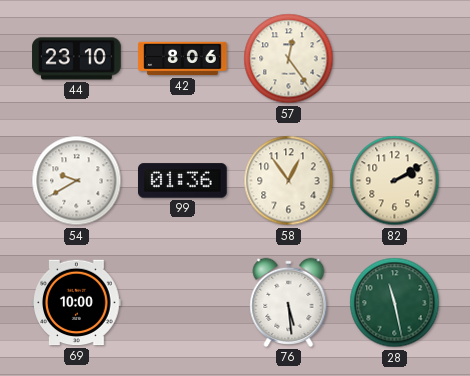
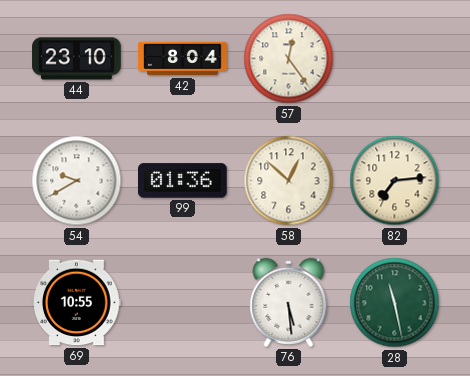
42: 8:06 -> 8:04 (183, 59)
58: 12:54 -> 12:52 (289, 181)
82: 2:10 -> 7:14 (395, 181)
69: 10:00 -> 10:55 (77, 303)
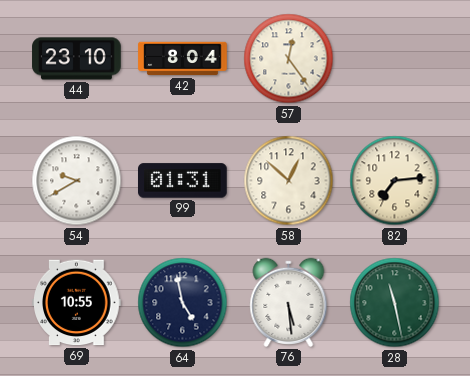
99: 01:36 -> 01:31 (183, 181)
64: none -> 4:58 (183, 303)
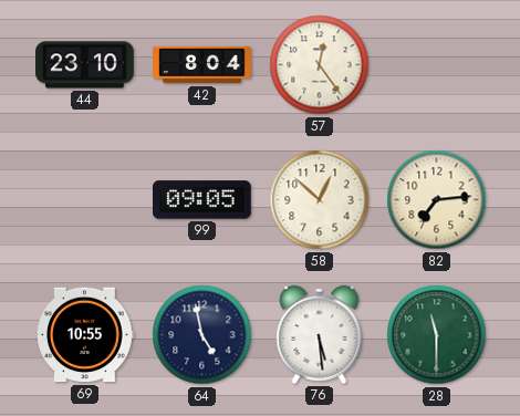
54: 9:40 -> none (77, 181)
99: 01:31 -> 09:05 (202, 200)
28: 11:28 -> 11:30 (437, 335)
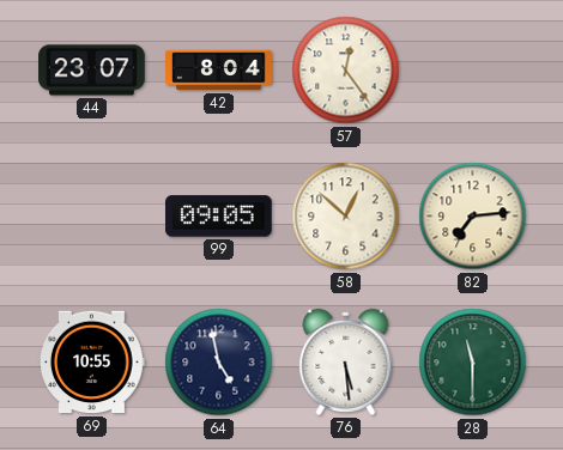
44: 23:10 -> 23:07 (92, 71)
